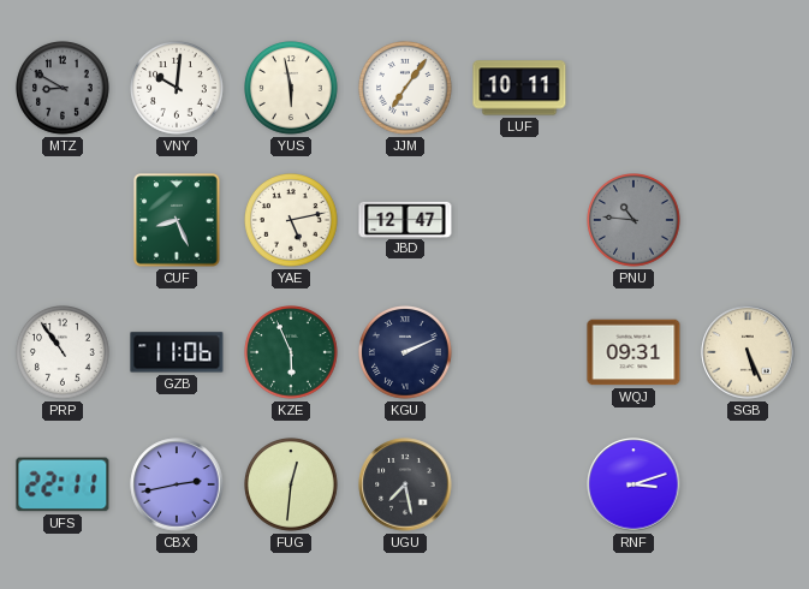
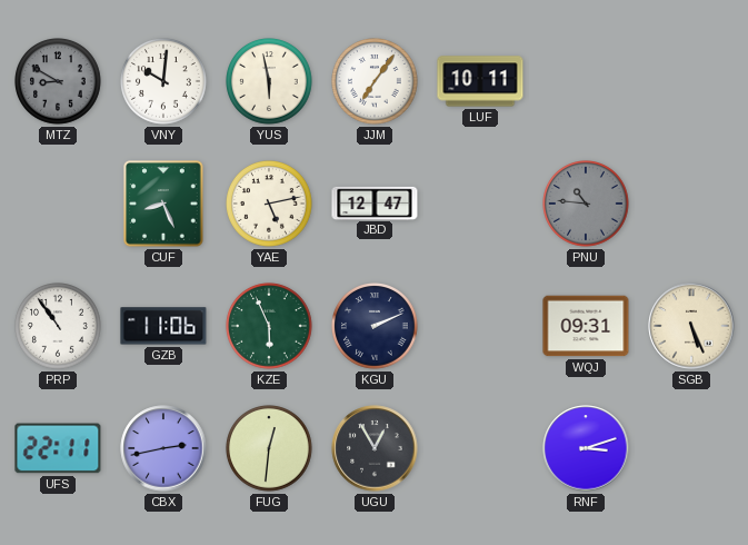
UGU: 7:28 -> 12:55 (375, 448)
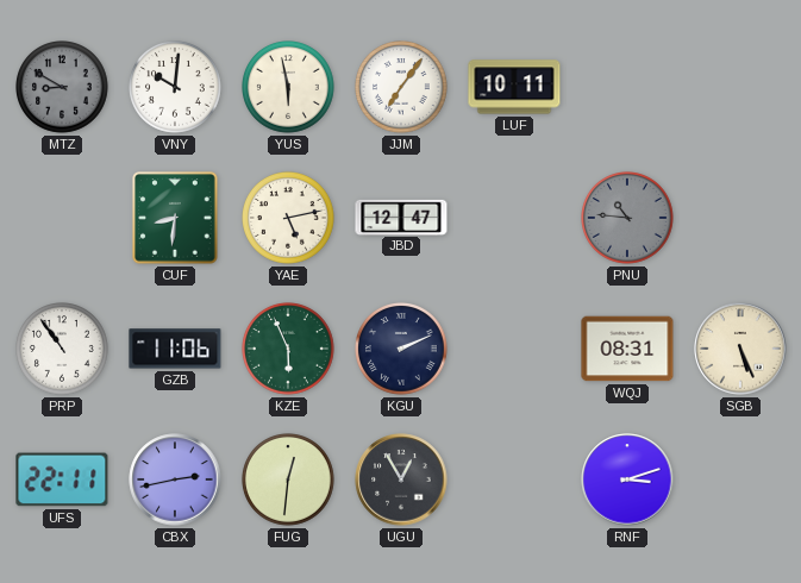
CUF: 8:26 -> 8:31 (175, 218)
WQJ: 09:31 -> 08:31 (627, 349)
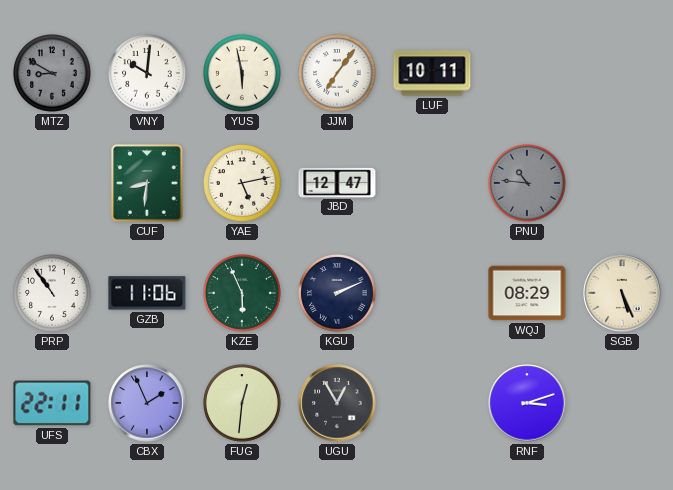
WQJ: 08:31 -> 08:29 (527, 293)
CBX: 2:43 -> 1:56 (147, 403)
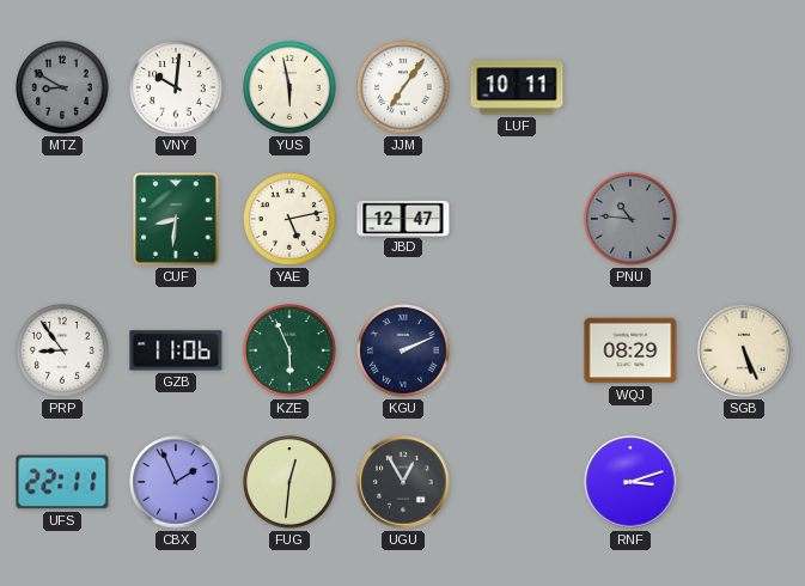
PRP: 10:54 -> 8:54 (63, 352)
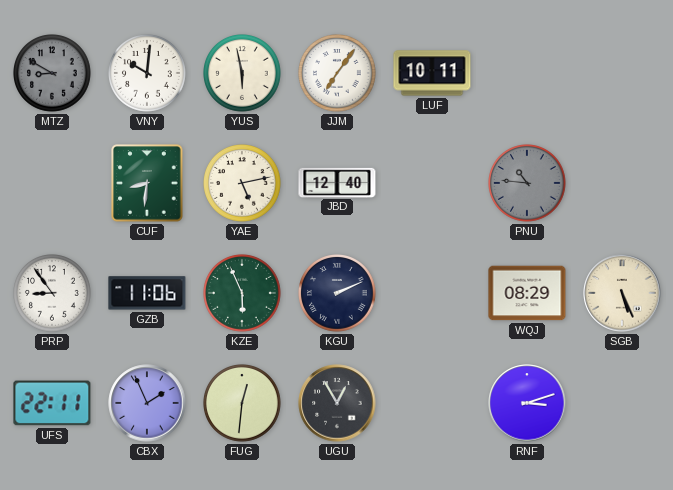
JBD: 12:47 -> 12:40 (337, 182)
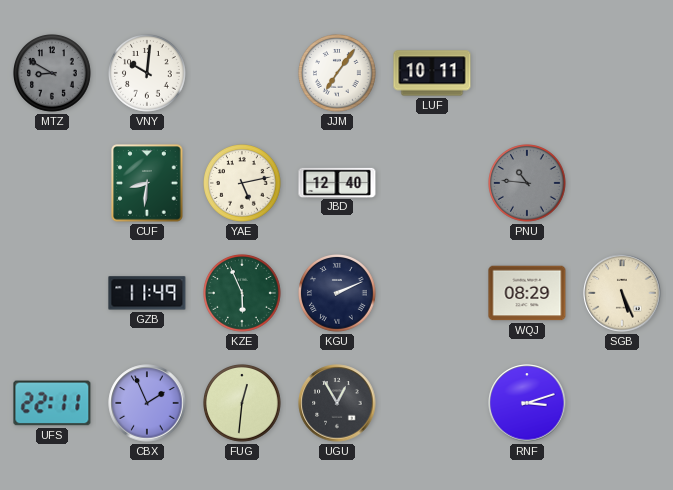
YUS: 5:58 -> none (243, 74)
PRP: 8:54 -> none (53, 294)
GZB: 11:06 -> 11:49 (147, 293)
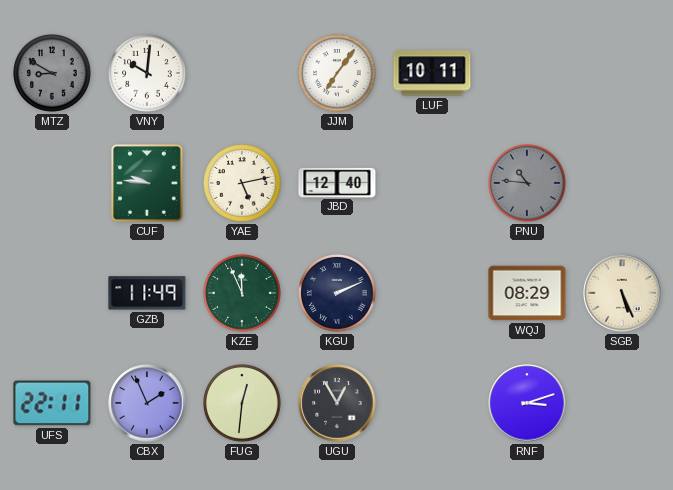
CUF: 8:31 -> 9:46 (147, 183)
KZE: 5:56 -> 11:56 (243, 294)
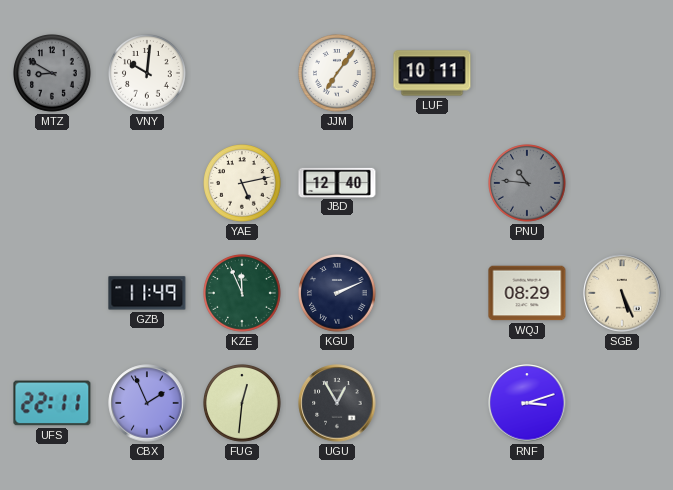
CUF: 9:46 -> none (147, 183)
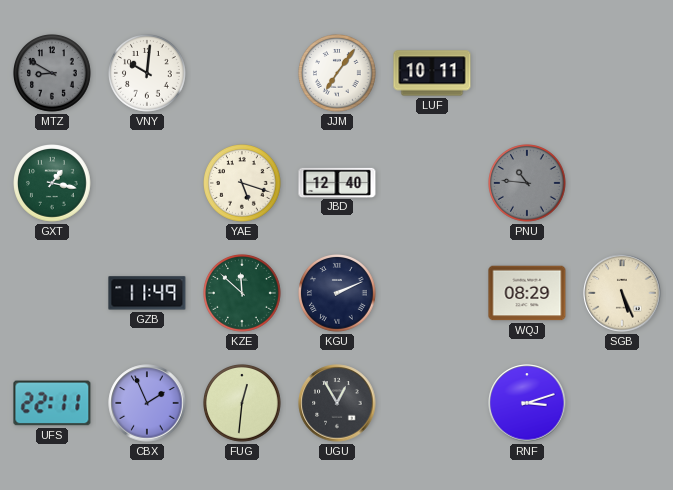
GXT: none -> 1:17 (53, 184)
YAE: 5:13 -> 5:18 (243, 184)
KZE: 11:56 -> 11:52 (243, 294)
